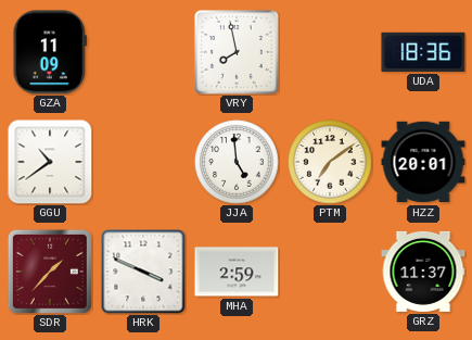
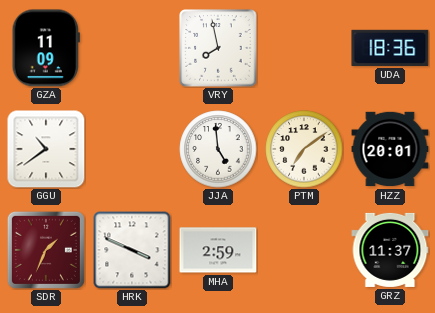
SDR: 1:37 -> 1:34 (46, 250)
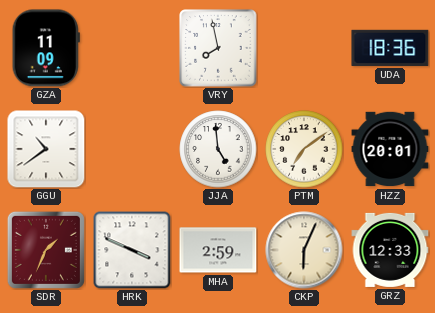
CKP: none -> 6:04 (304, 250)
GRZ: 11:37 -> 12:33 (390, 250)
